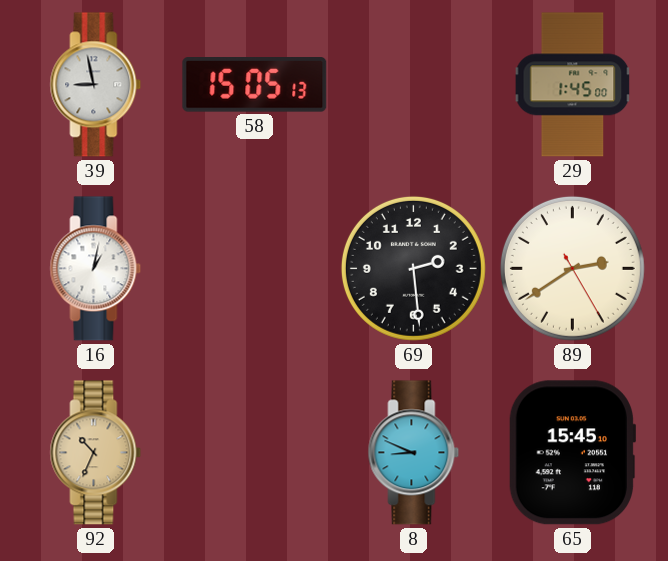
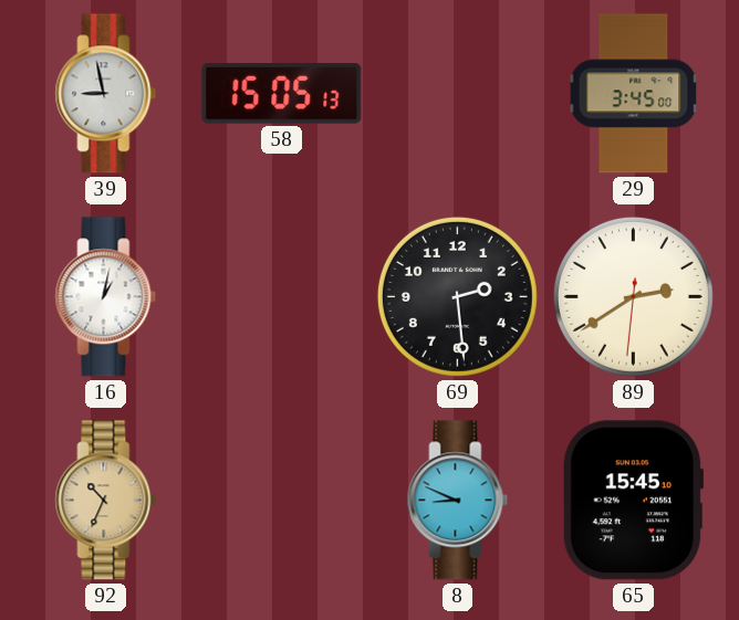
29: 1:45 -> 3:45 (634, 94)
89: 2:39:25 -> 2:39:31 (633, 296)
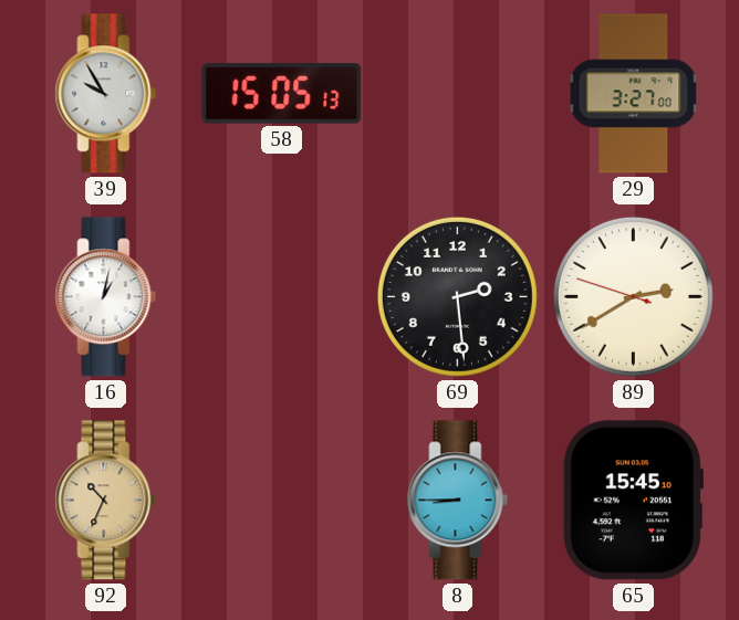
39: 8:58 -> 9:55 (106, 94)
29: 3:45 -> 3:27 (634, 94)
89: 2:39:31 -> 2:39:48 (633, 296)
8: 8:49 -> 8:45 (458, 501)
